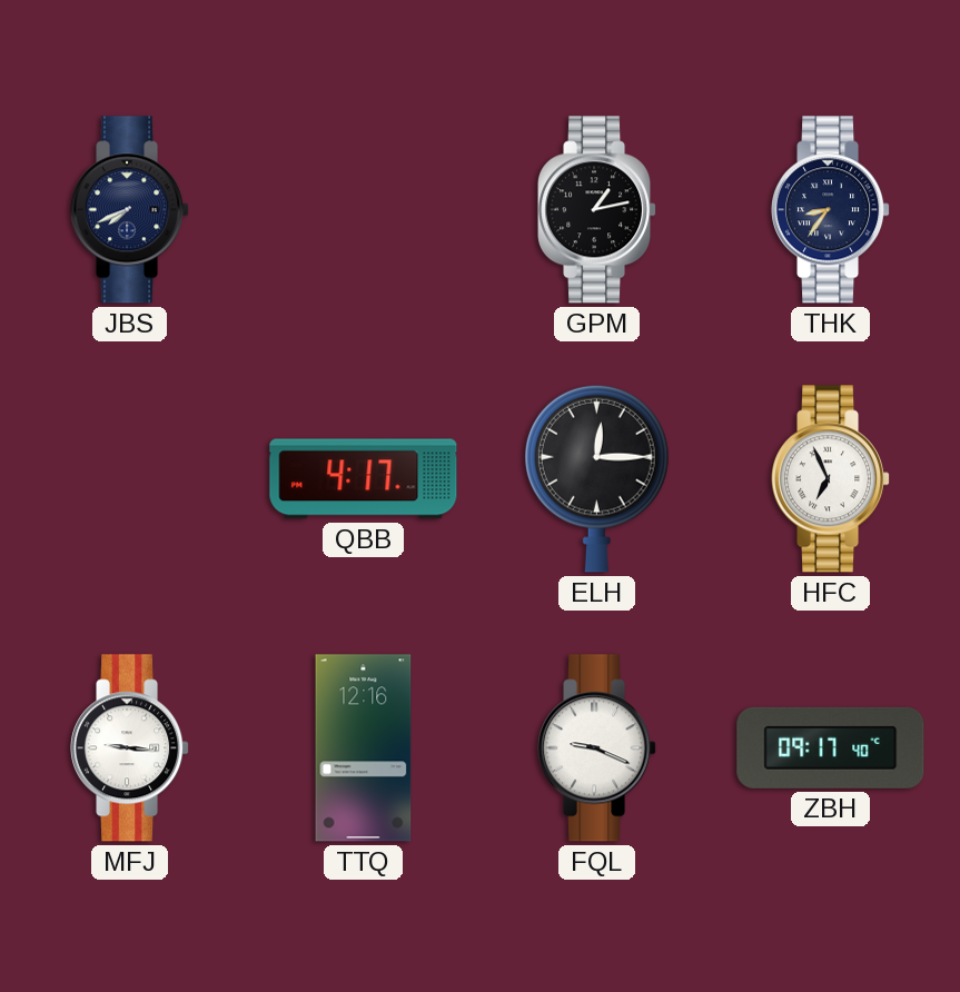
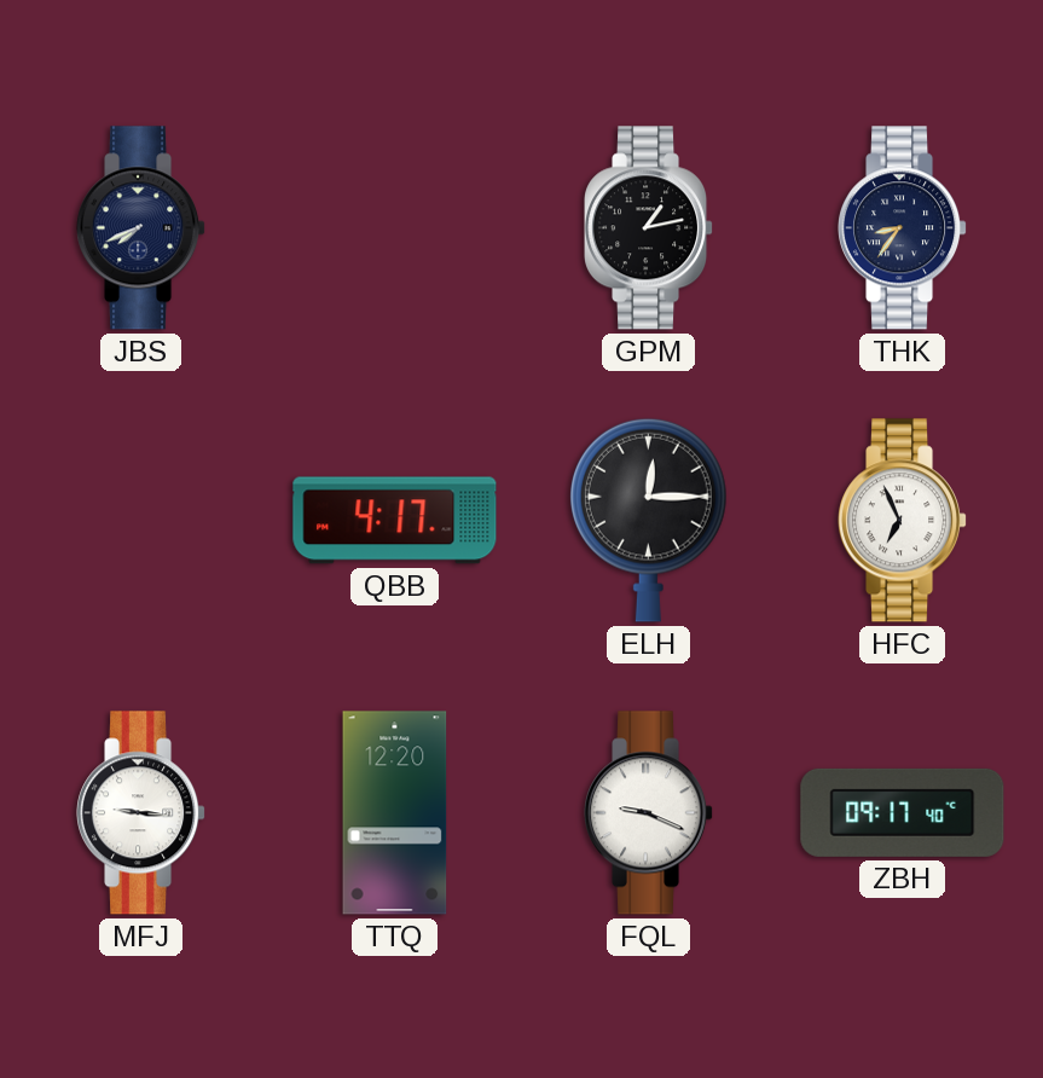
TTQ: 12:16 -> 12:20 (395, 813)
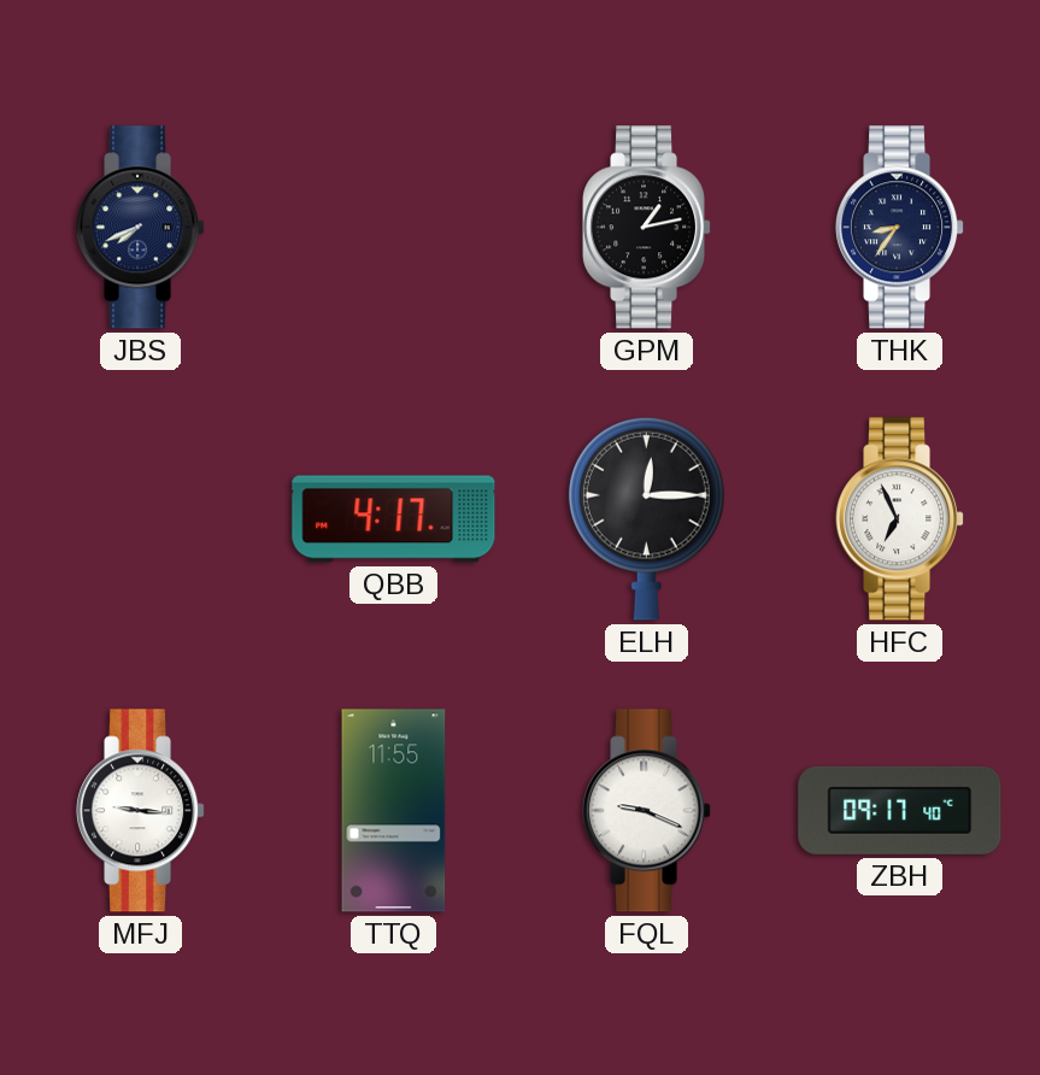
TTQ: 12:20 -> 11:55 (394, 811)
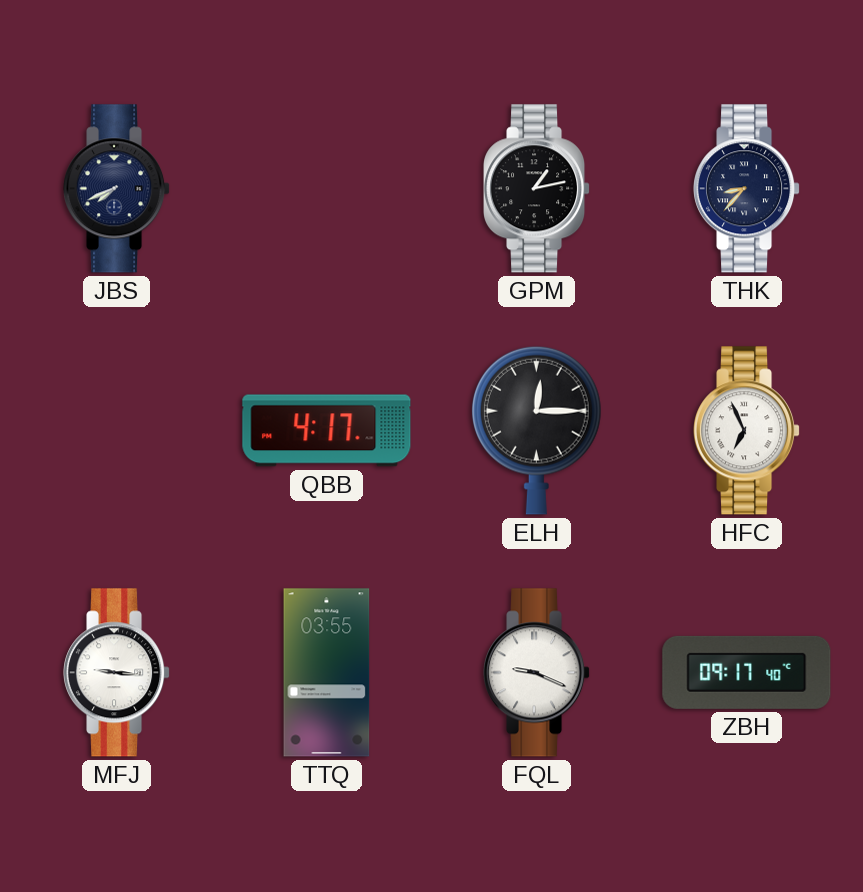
THK: 8:36 -> 8:37 (748, 189)
TTQ: 11:55 -> 03:55 (327, 673)
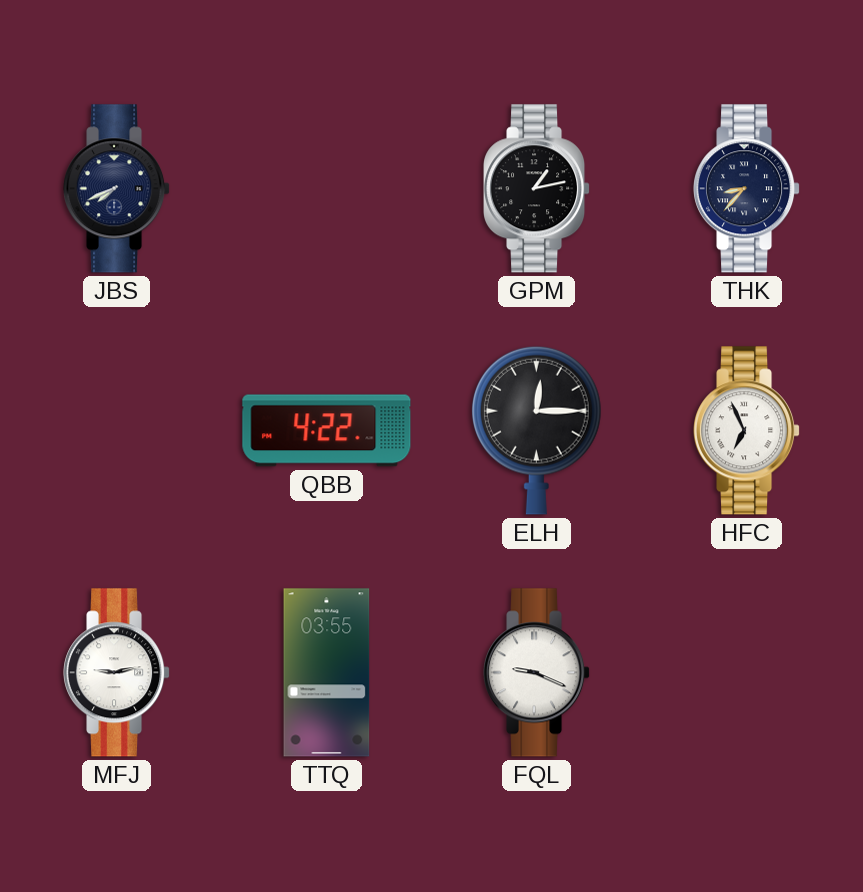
QBB: 4:17 -> 4:22 (327, 431)
MFJ: 9:16 -> 9:13 (118, 673)
ZBH: 09:17 -> none (747, 672)
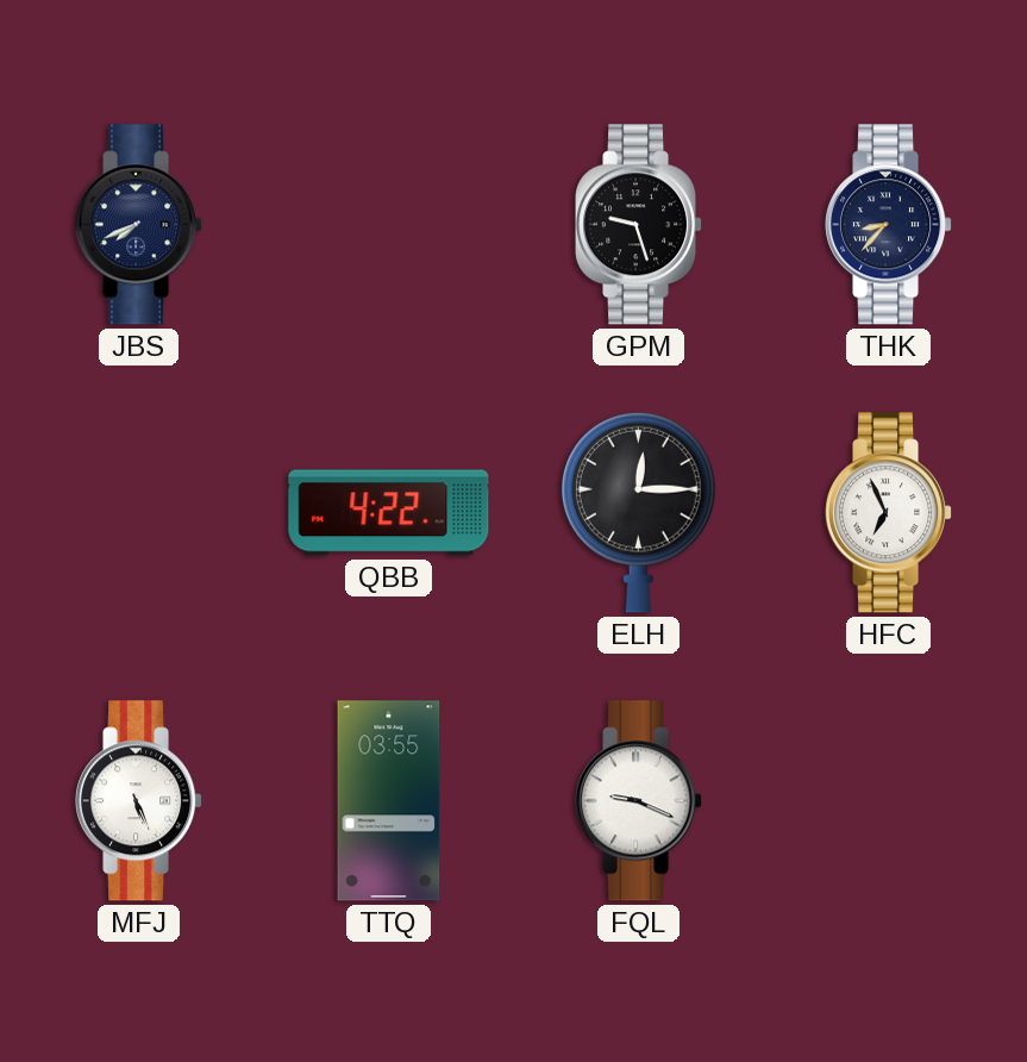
GPM: 1:13 -> 9:27 (640, 225)
MFJ: 9:13 -> 5:26 (140, 801)
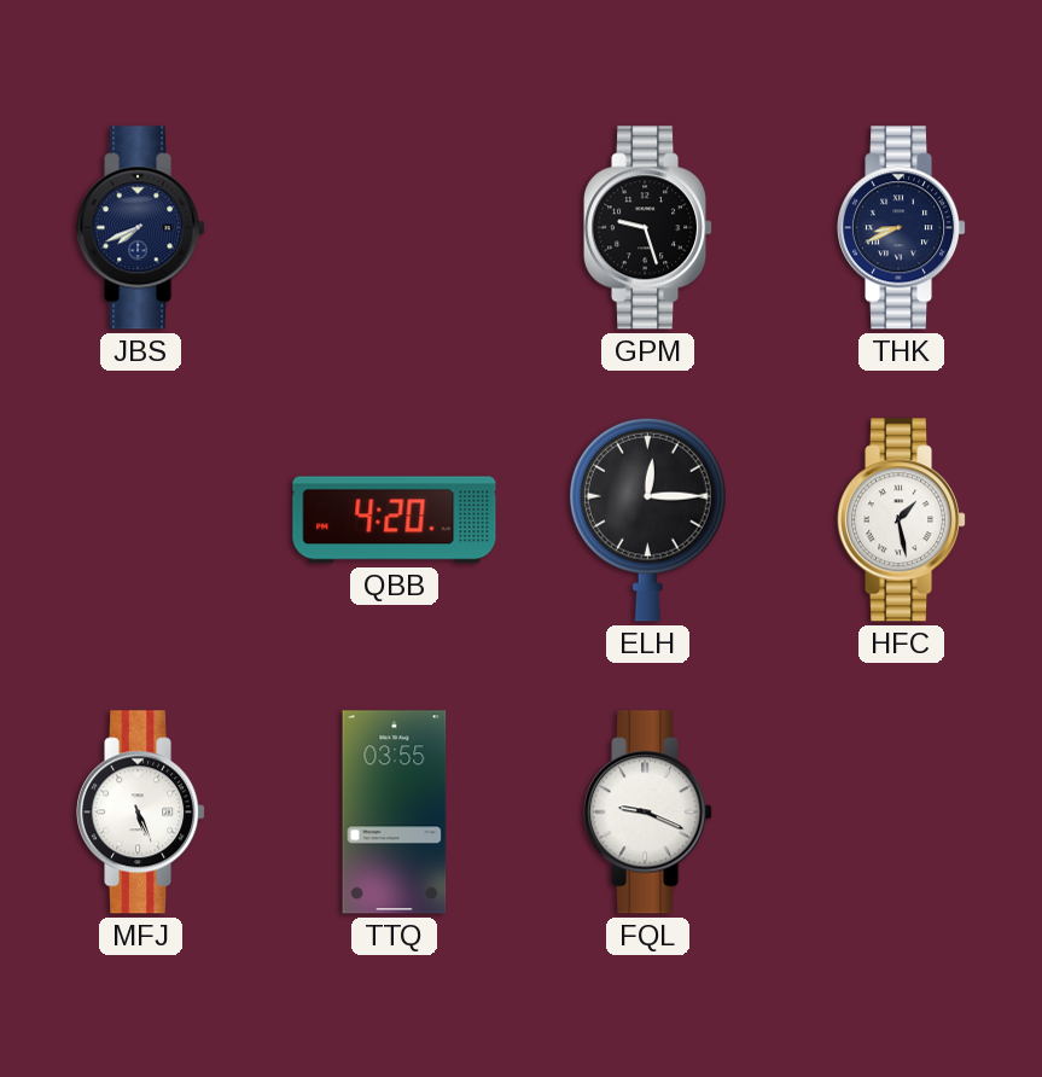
THK: 8:37 -> 8:41 (903, 228)
QBB: 4:22 -> 4:20 (395, 520)
HFC: 6:56 -> 1:28 (903, 520)
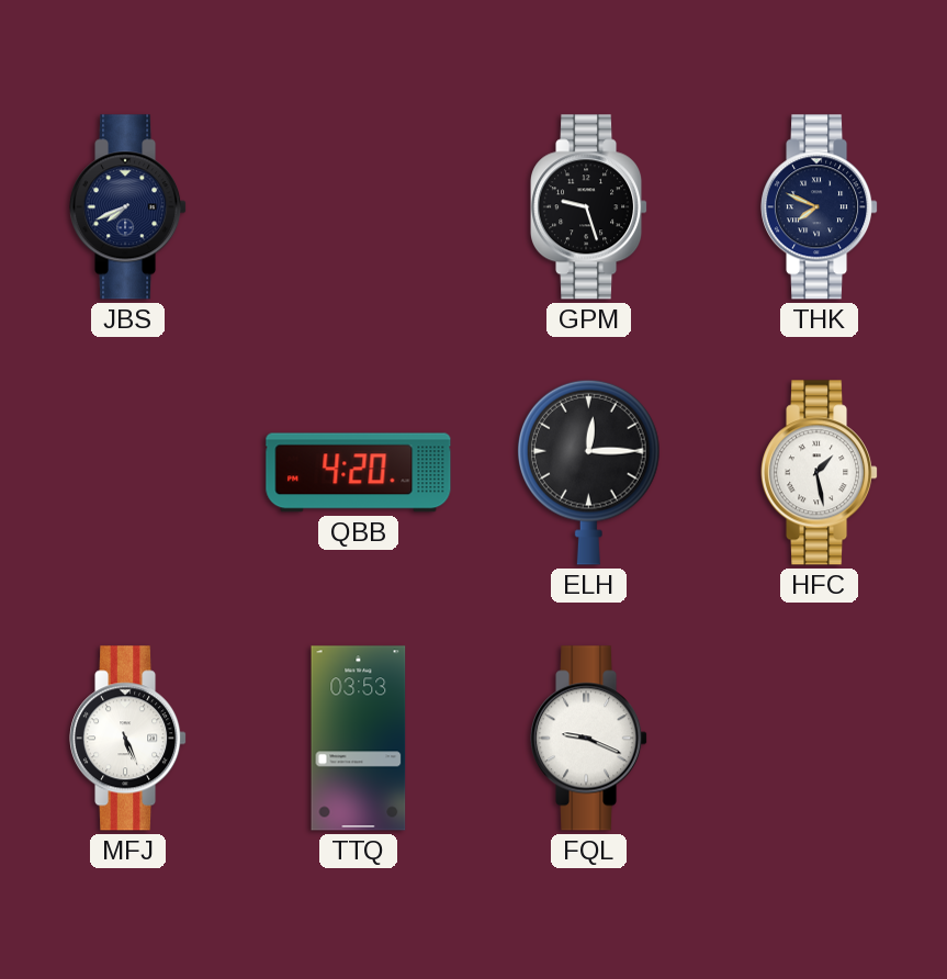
THK: 8:41 -> 7:49 (821, 207)
TTQ: 03:55 -> 03:53 (359, 739)
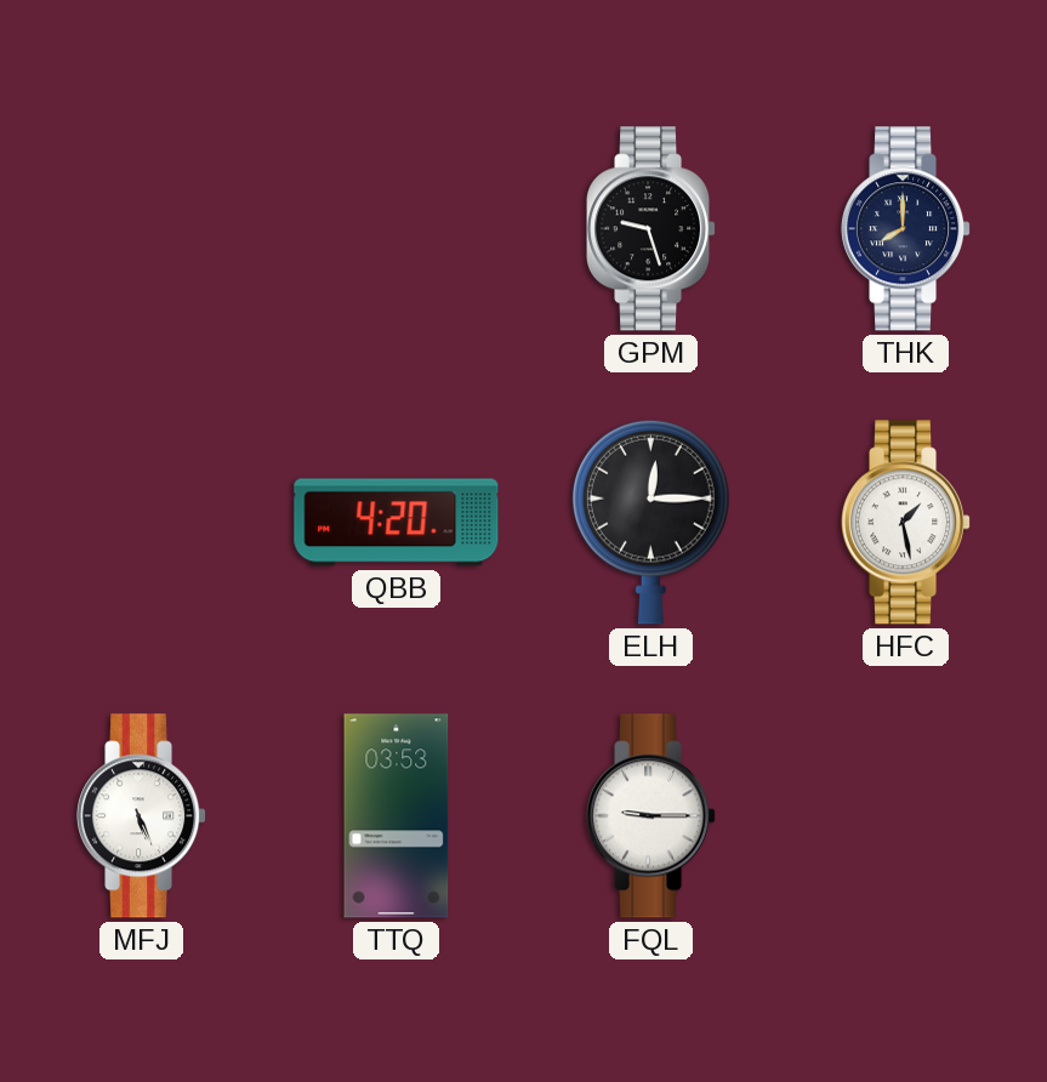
JBS: 7:41 -> none (129, 207)
THK: 7:49 -> 8:00 (907, 229)
FQL: 9:19 -> 9:15 (653, 816)
